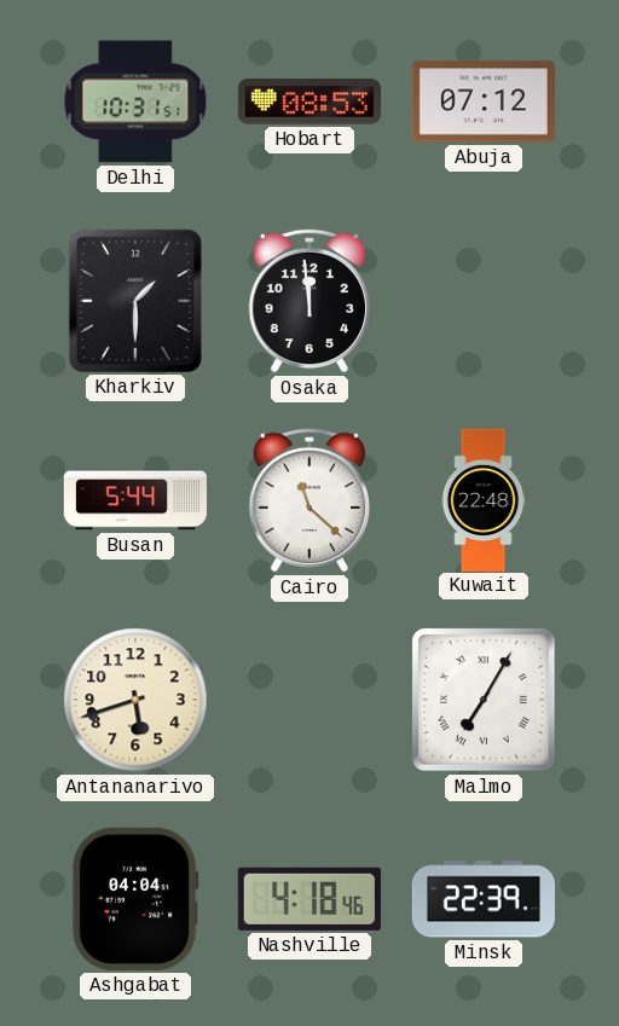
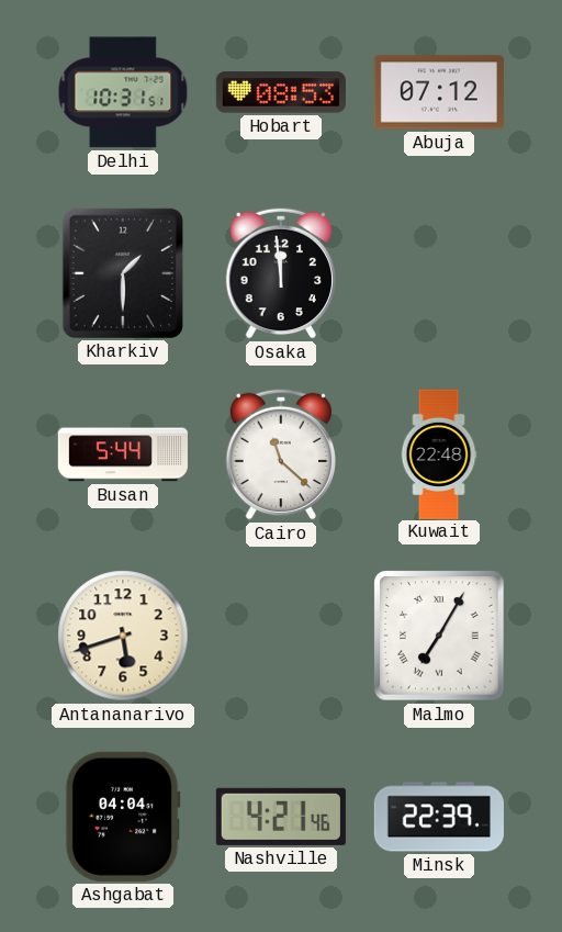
Nashville: 4:18 -> 4:21 (281, 817)
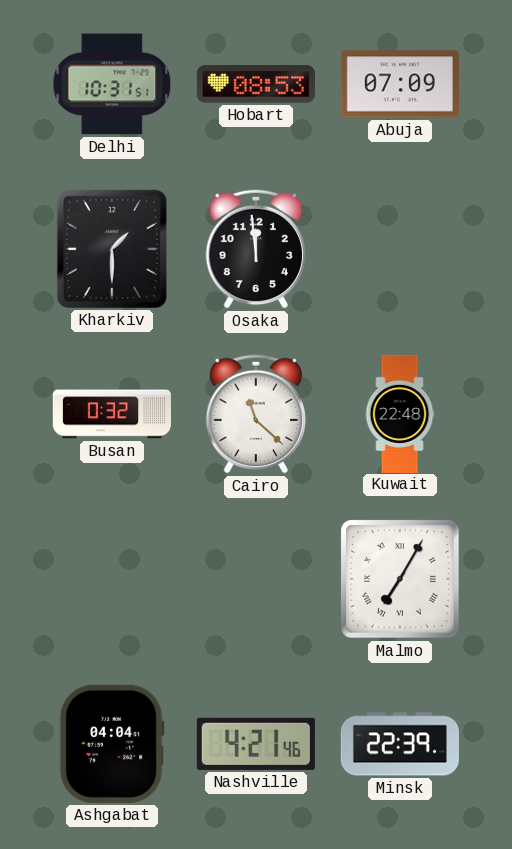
Abuja: 07:12 -> 07:09 (400, 84)
Busan: 5:44 -> 0:32 (112, 414)
Antananarivo: 5:42 -> none (123, 636)
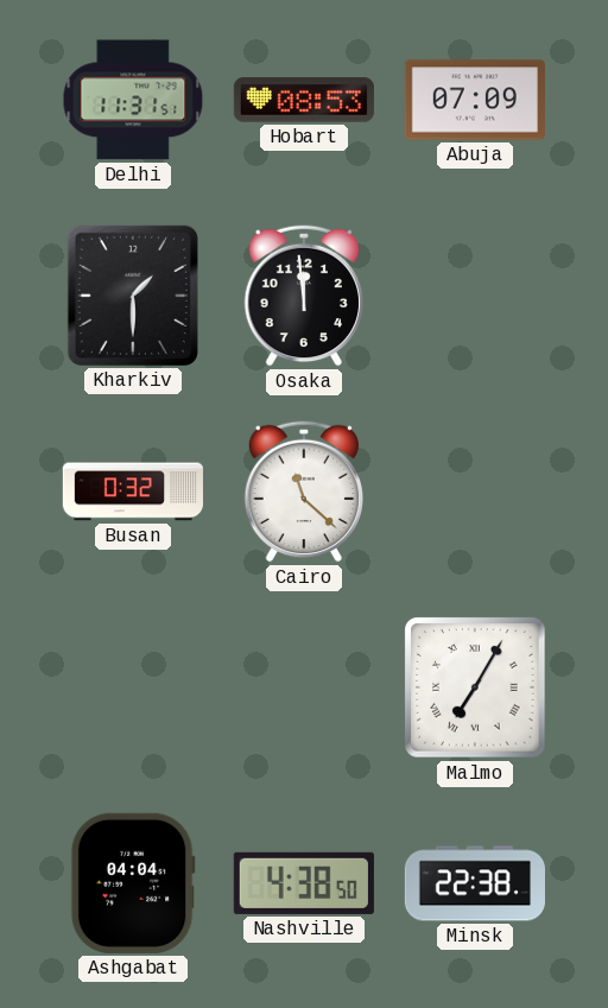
Delhi: 10:31 -> 11:31 (133, 100)
Kuwait: 22:48 -> none (400, 413)
Nashville: 4:21 -> 4:38 (304, 883)
Minsk: 22:39 -> 22:38 (475, 883)
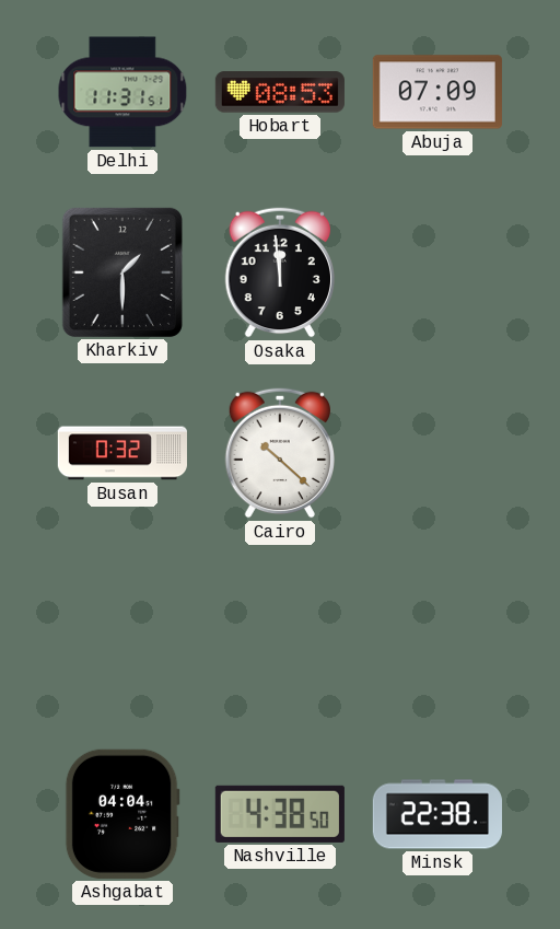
Cairo: 11:22 -> 10:22 (279, 453)
Malmo: 7:05 -> none (475, 687)
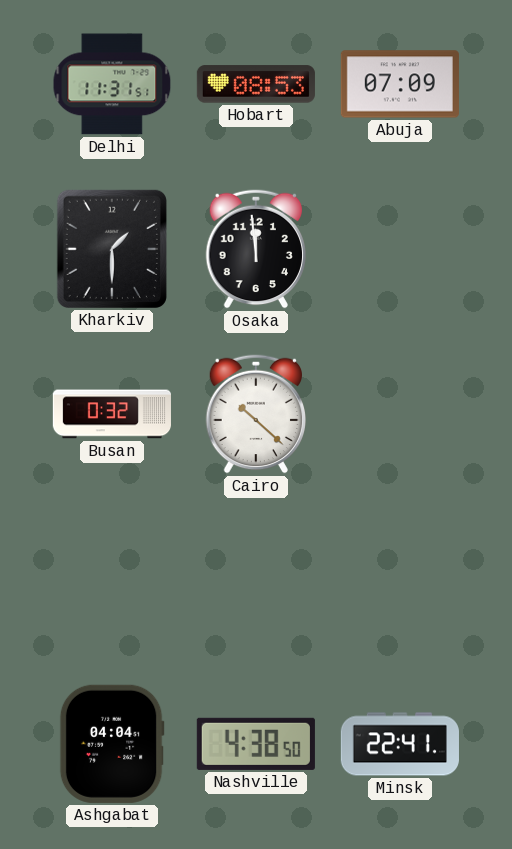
Minsk: 22:38 -> 22:41 (400, 744)
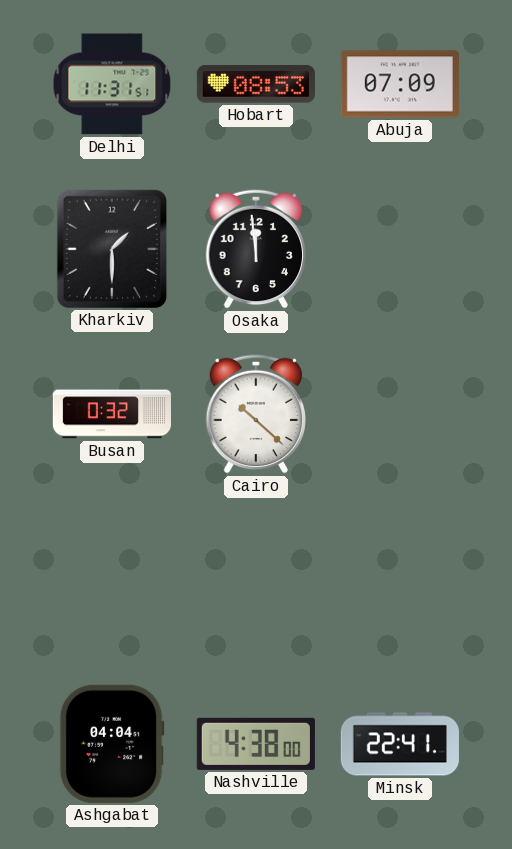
Nashville: 4:38:50 -> 4:38:00 (256, 744)
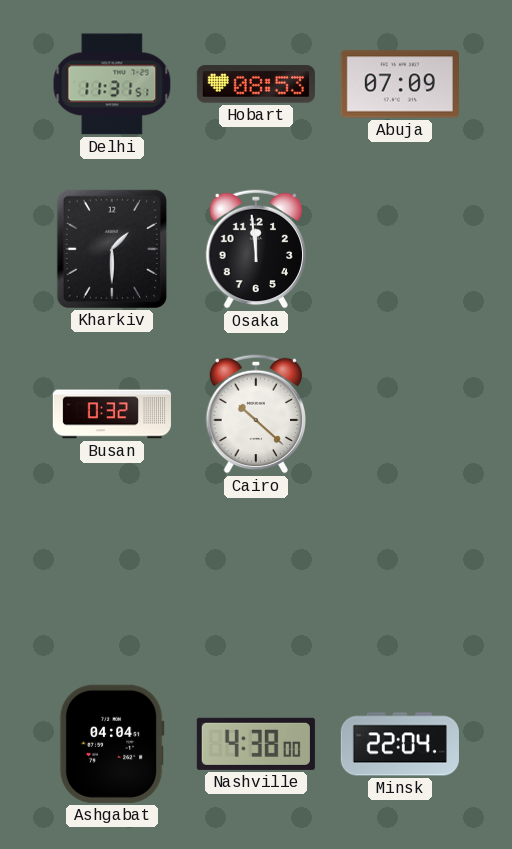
Minsk: 22:41 -> 22:04 (400, 744)
